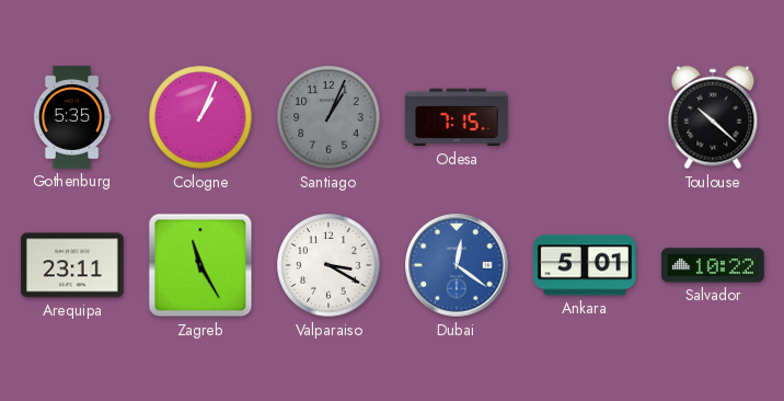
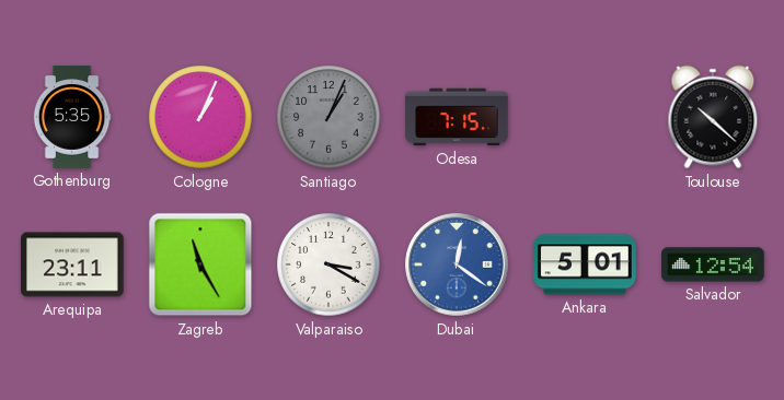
Salvador: 10:22 -> 12:54 (713, 264)
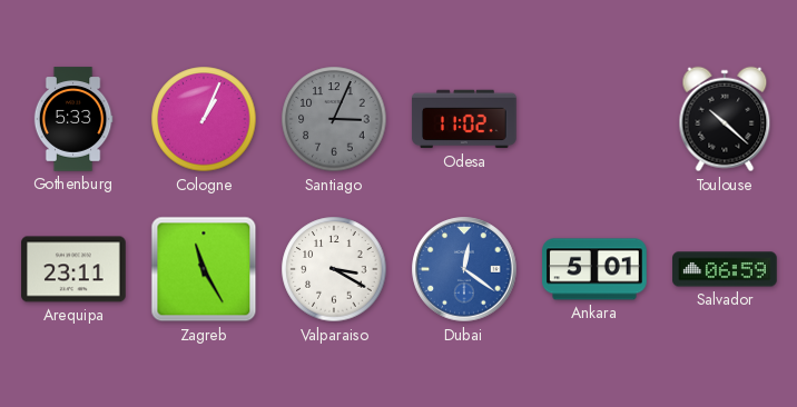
Gothenburg: 5:35 -> 5:33 (73, 119)
Santiago: 1:04 -> 3:04 (334, 119)
Odesa: 7:15 -> 11:02 (464, 119)
Salvador: 12:54 -> 06:59 (725, 269)
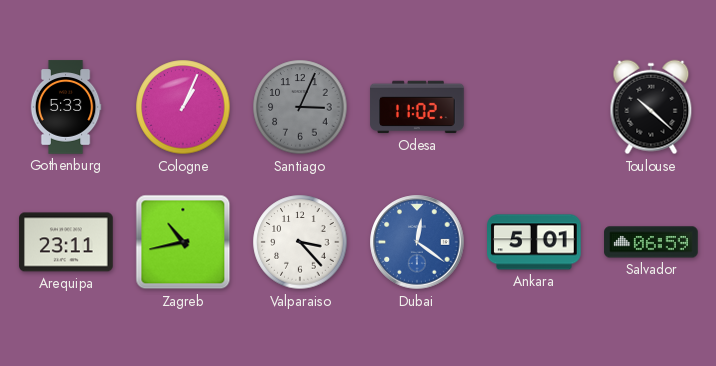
Zagreb: 11:25 -> 10:43 (183, 242)
Valparaiso: 3:20 -> 3:23 (300, 242)
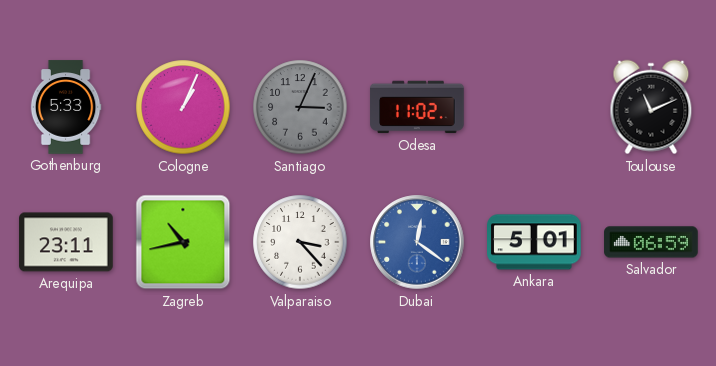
Toulouse: 10:22 -> 11:11 (651, 107)
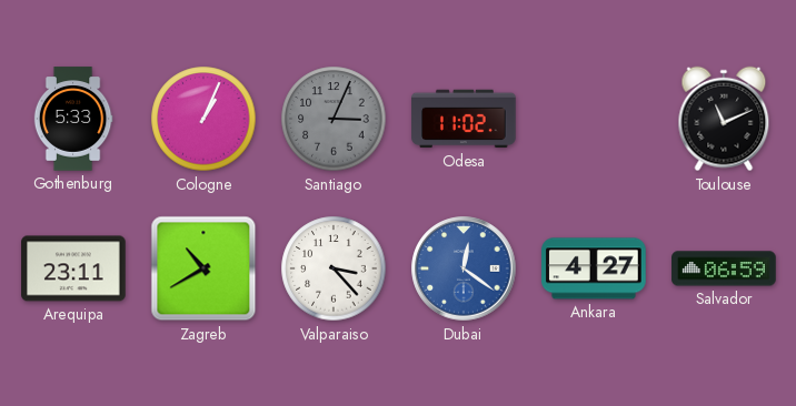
Zagreb: 10:43 -> 10:40 (203, 268)
Ankara: 5:01 -> 4:27 (594, 268)
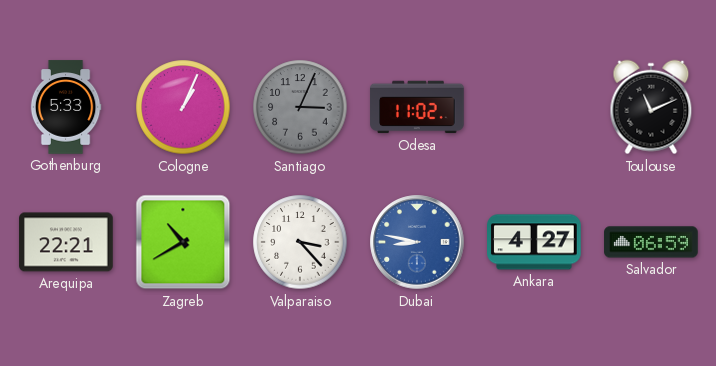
Arequipa: 23:11 -> 22:21 (66, 242)
Dubai: 12:21 -> 8:47 (417, 242)
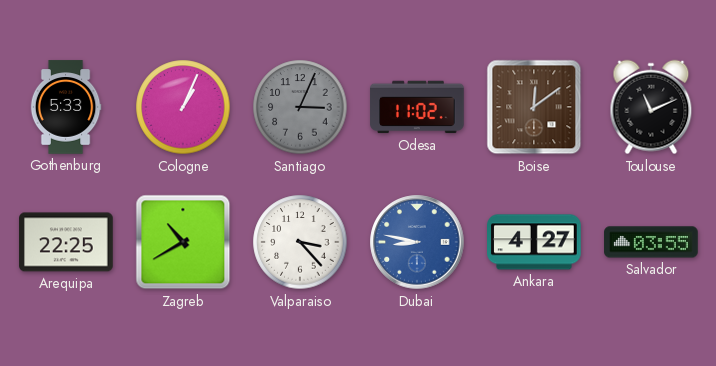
Boise: none -> 12:09 (534, 107)
Arequipa: 22:21 -> 22:25 (66, 242)
Salvador: 06:59 -> 03:55 (651, 242)
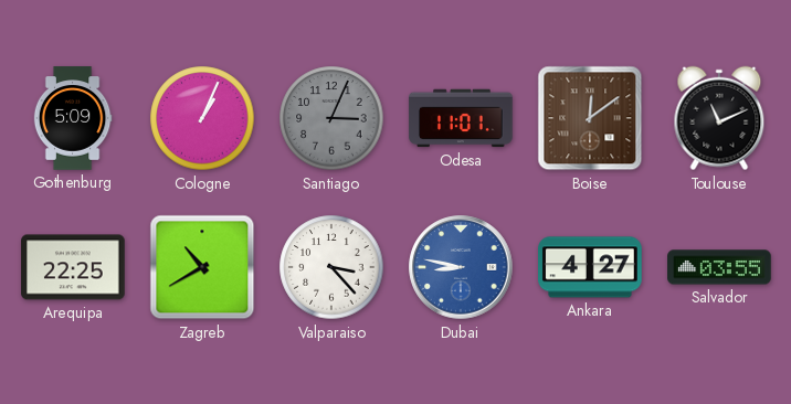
Gothenburg: 5:33 -> 5:09 (73, 118)
Odesa: 11:02 -> 11:01 (461, 118)
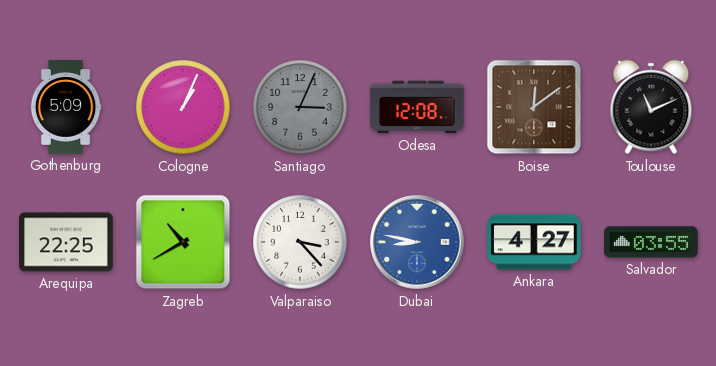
Odesa: 11:01 -> 12:08 (417, 107)
